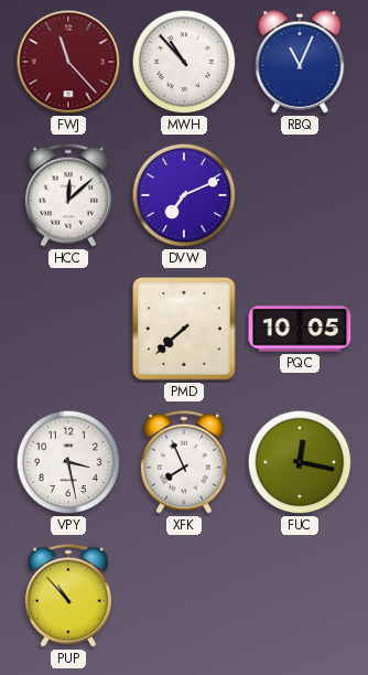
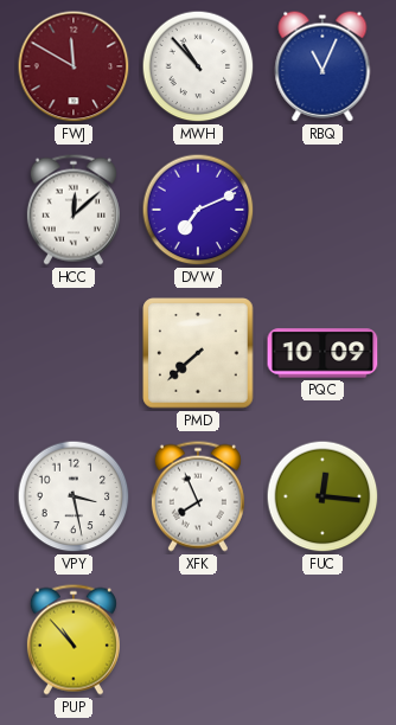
FWJ: 11:23 -> 11:50 (74, 66)
PQC: 10:05 -> 10:09 (322, 353)
FUC: 12:17 -> 12:16 (322, 496)
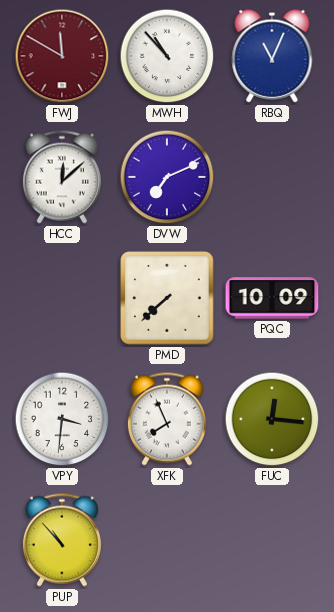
VPY: 3:28 -> 3:31 (62, 419)
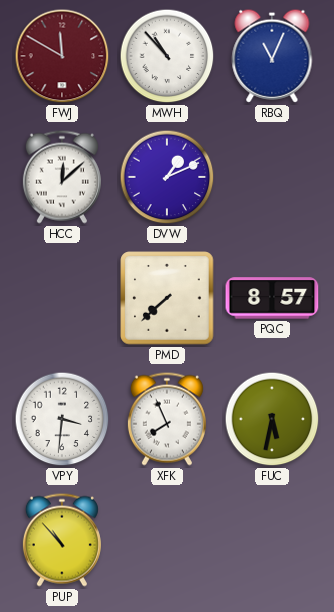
DVW: 7:11 -> 1:11 (167, 177)
PQC: 10:09 -> 8:57 (272, 298)
FUC: 12:16 -> 5:32 (272, 419)
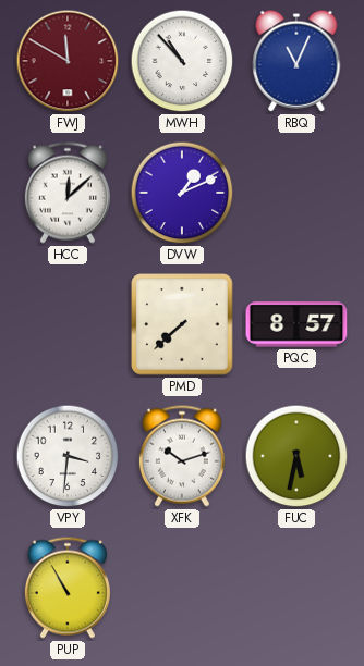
XFK: 7:56 -> 10:12 (182, 456)
PUP: 10:53 -> 10:55 (68, 588)
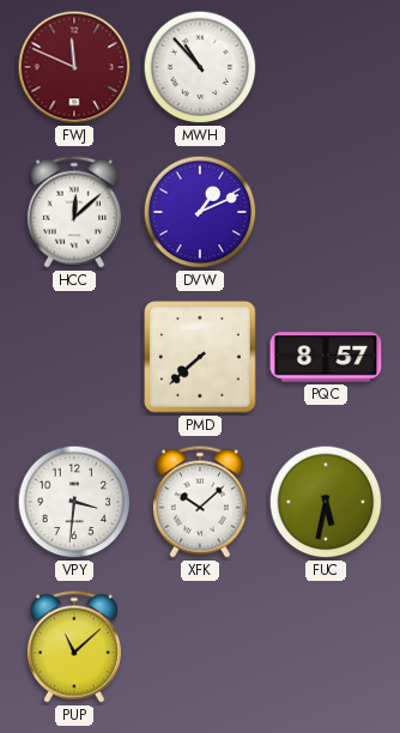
FWJ: 11:50 -> 11:49 (74, 67)
RBQ: 11:04 -> none (296, 61)
XFK: 10:12 -> 10:08 (200, 502)
PUP: 10:55 -> 11:08 (74, 647)
